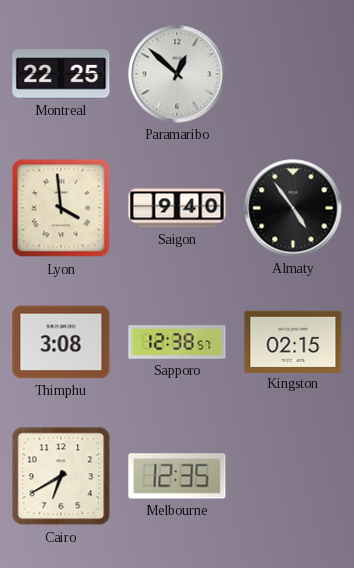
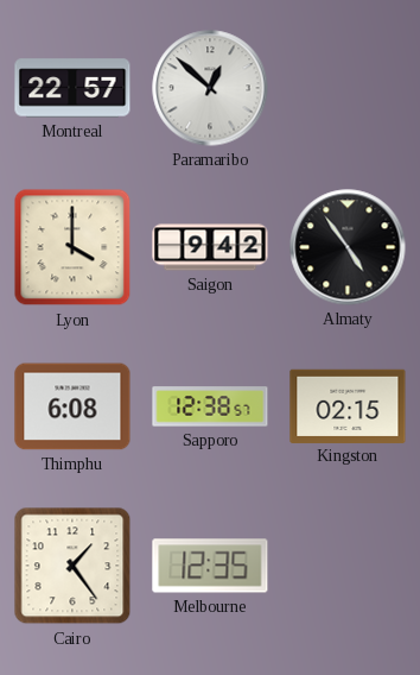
Montreal: 22:25 -> 22:57 (72, 88)
Lyon: 3:59 -> 4:00 (72, 247)
Saigon: 9:40 -> 9:42 (210, 247)
Thimphu: 3:08 -> 6:08 (72, 406)
Cairo: 6:40 -> 1:24 (72, 566)
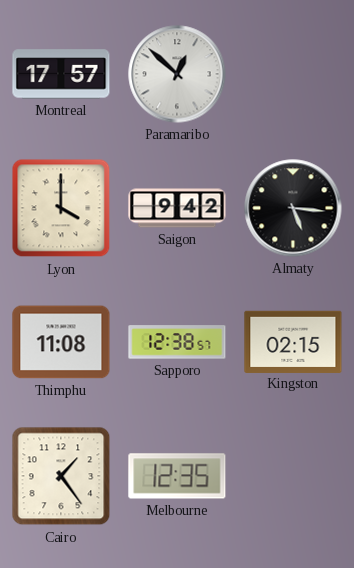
Montreal: 22:57 -> 17:57 (61, 74)
Almaty: 4:54 -> 5:16 (293, 208)
Thimphu: 6:08 -> 11:08 (61, 342)
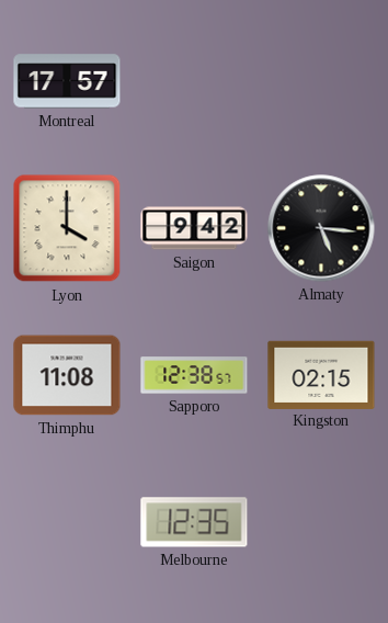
Paramaribo: 12:52 -> none (177, 74)
Cairo: 1:24 -> none (61, 476)
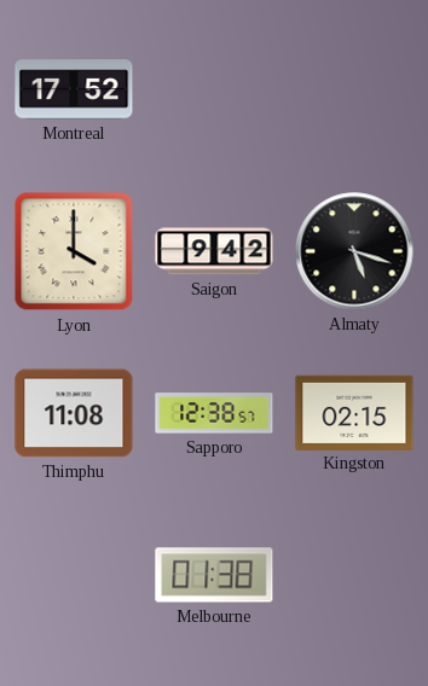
Montreal: 17:57 -> 17:52 (74, 89)
Almaty: 5:16 -> 5:18 (354, 251)
Melbourne: 12:35 -> 01:38 (214, 575)
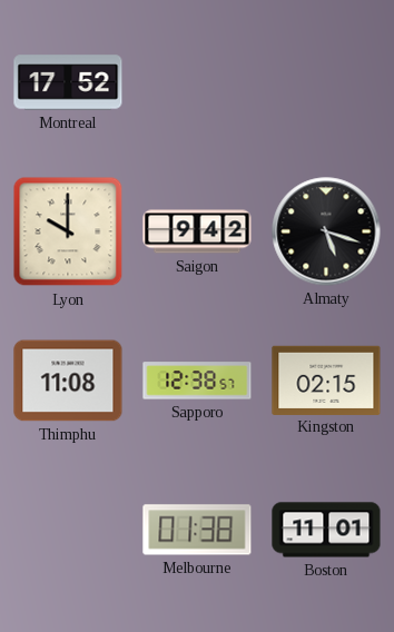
Lyon: 4:00 -> 10:00 (68, 231)
Boston: none -> 11:01 (326, 530)
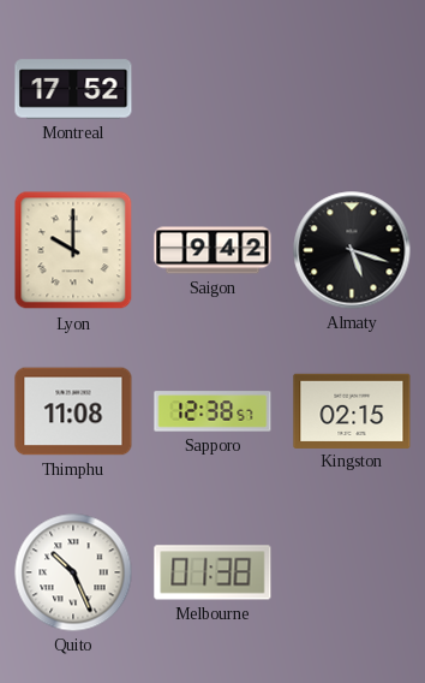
Quito: none -> 10:26 (73, 572)
Boston: 11:01 -> none (326, 530)
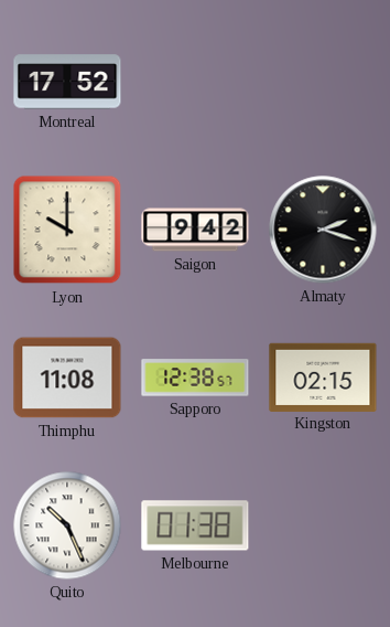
Almaty: 5:18 -> 2:18 (323, 230)
